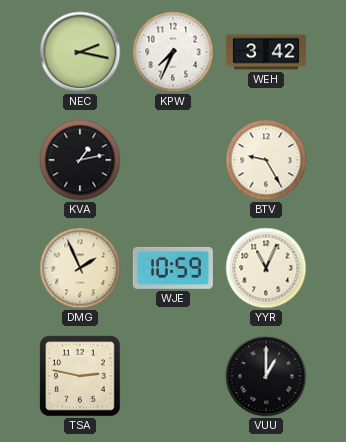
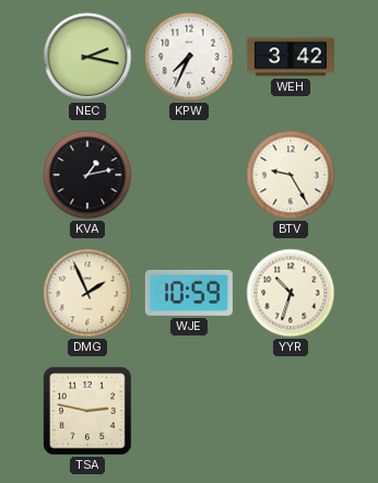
YYR: 11:04 -> 10:33 (291, 293)
VUU: 1:00 -> none (266, 376)
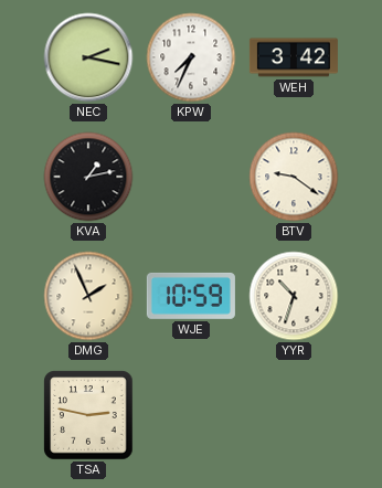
BTV: 9:25 -> 9:21 (294, 177)
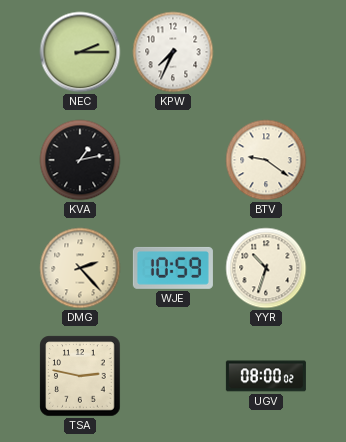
NEC: 2:17 -> 2:15 (80, 52)
WEH: 3:42 -> none (294, 57)
DMG: 1:56 -> 2:23 (80, 268)
UGV: none -> 08:00 (266, 376)
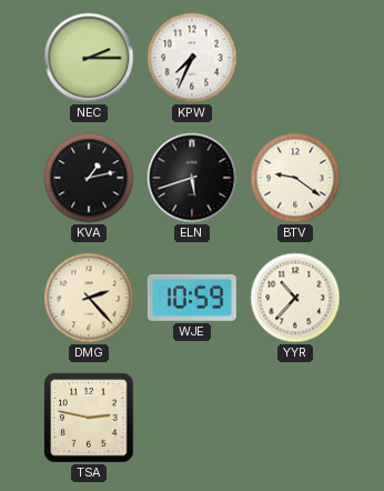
ELN: none -> 5:42 (192, 178)
YYR: 10:33 -> 10:37 (295, 298)
UGV: 08:00 -> none (266, 376)
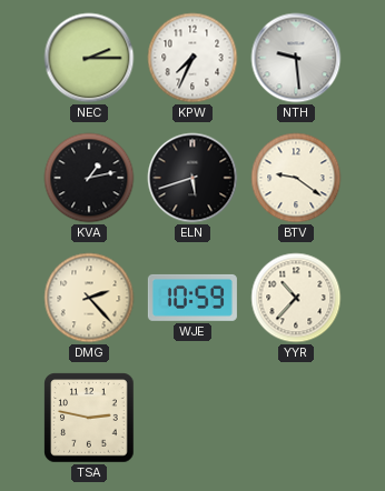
NTH: none -> 9:29 (296, 58)
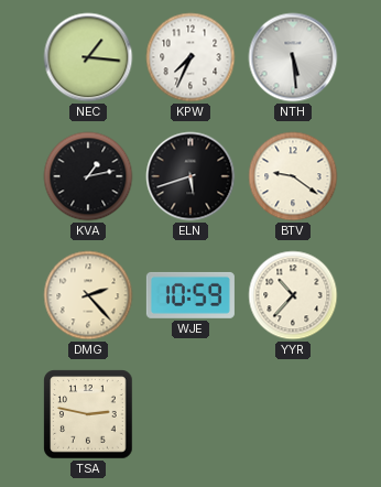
NEC: 2:15 -> 1:16 (88, 57)
NTH: 9:29 -> 5:29 (293, 57)
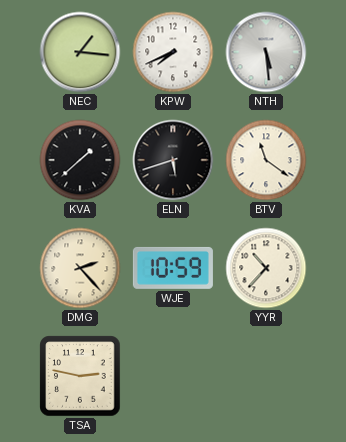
KPW: 7:34 -> 7:41 (173, 52)
KVA: 1:13 -> 1:38 (80, 160)
BTV: 9:21 -> 11:21 (266, 160)
